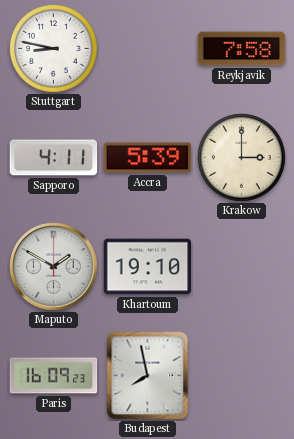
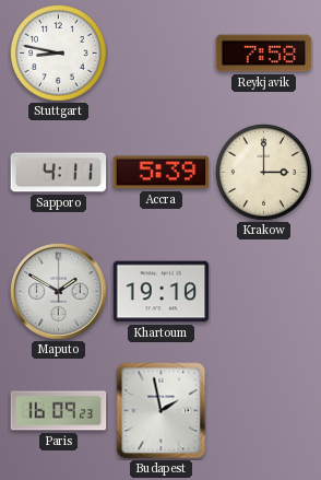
Budapest: 7:58 -> 1:58 (162, 411)
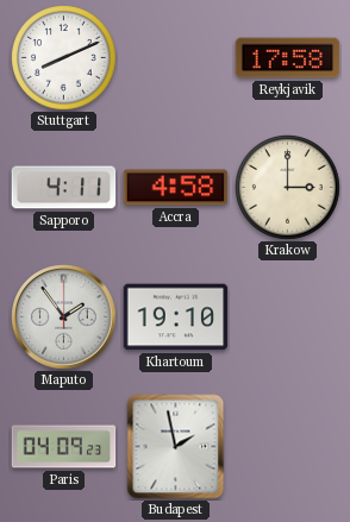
Stuttgart: 8:47 -> 8:11 (64, 58)
Reykjavik: 7:58 -> 17:58 (288, 58)
Accra: 5:39 -> 4:58 (176, 188)
Maputo: 1:50 -> 1:54 (64, 317)
Paris: 16:09 -> 04:09 (64, 447)
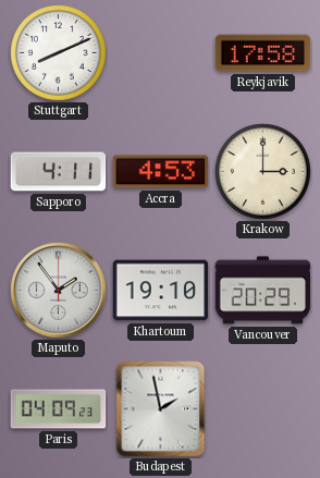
Accra: 4:58 -> 4:53 (161, 172)
Vancouver: none -> 20:29 (263, 291)
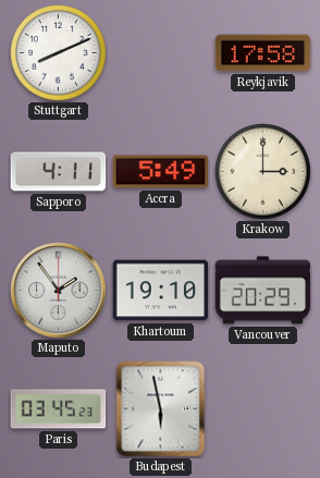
Accra: 4:53 -> 5:49 (161, 172)
Paris: 04:09 -> 03:45 (59, 409)
Budapest: 1:58 -> 5:58 (161, 409)
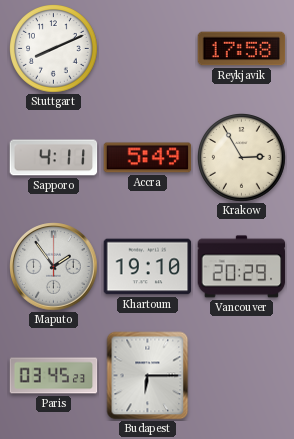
Krakow: 3:00 -> 2:55 (242, 158)
Budapest: 5:58 -> 6:15 (148, 376)
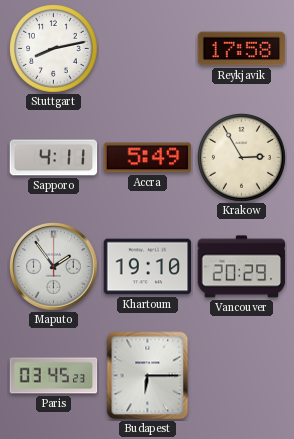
Stuttgart: 8:11 -> 8:13 (54, 49)
